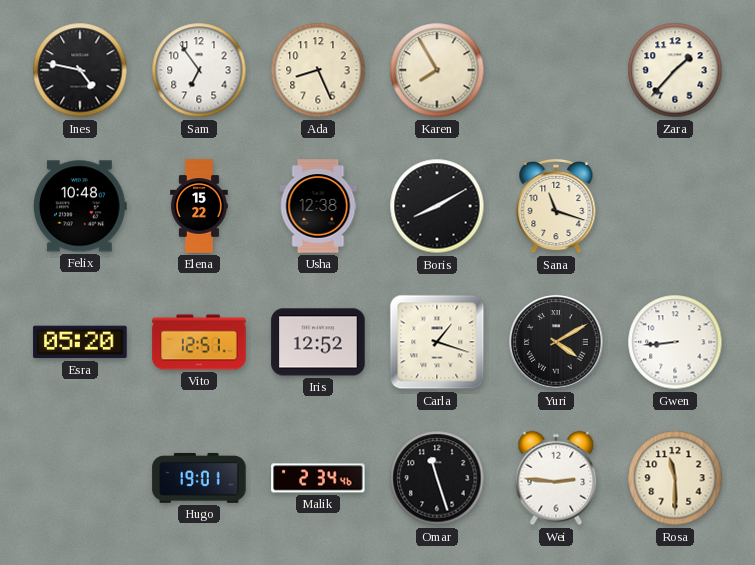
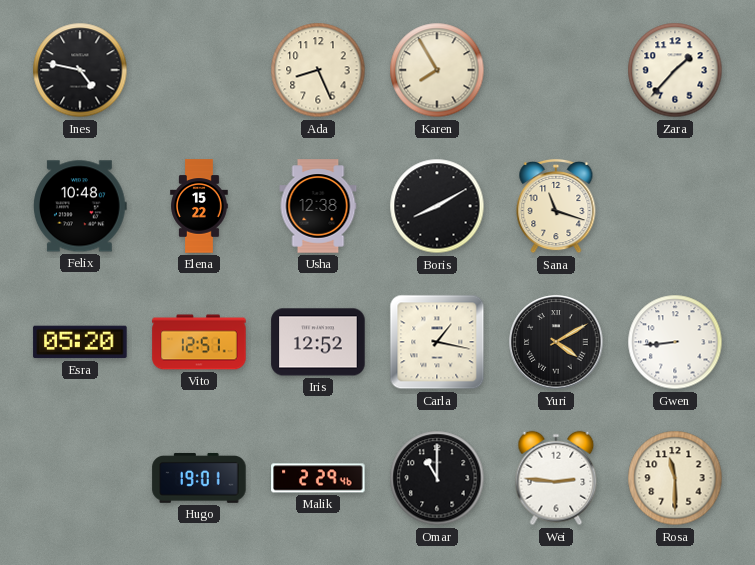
Sam: 6:54 -> none (199, 70)
Carla: 1:18 -> 1:17 (437, 342)
Malik: 2:34 -> 2:29 (318, 478)
Omar: 11:27 -> 11:00 (437, 478)
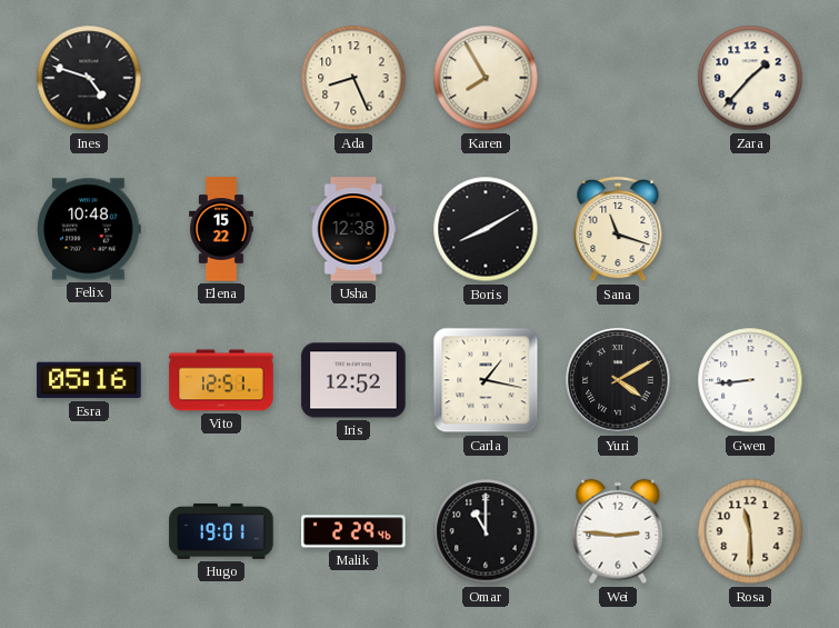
Ines: 4:47 -> 4:48 (89, 78)
Esra: 05:20 -> 05:16 (89, 380)
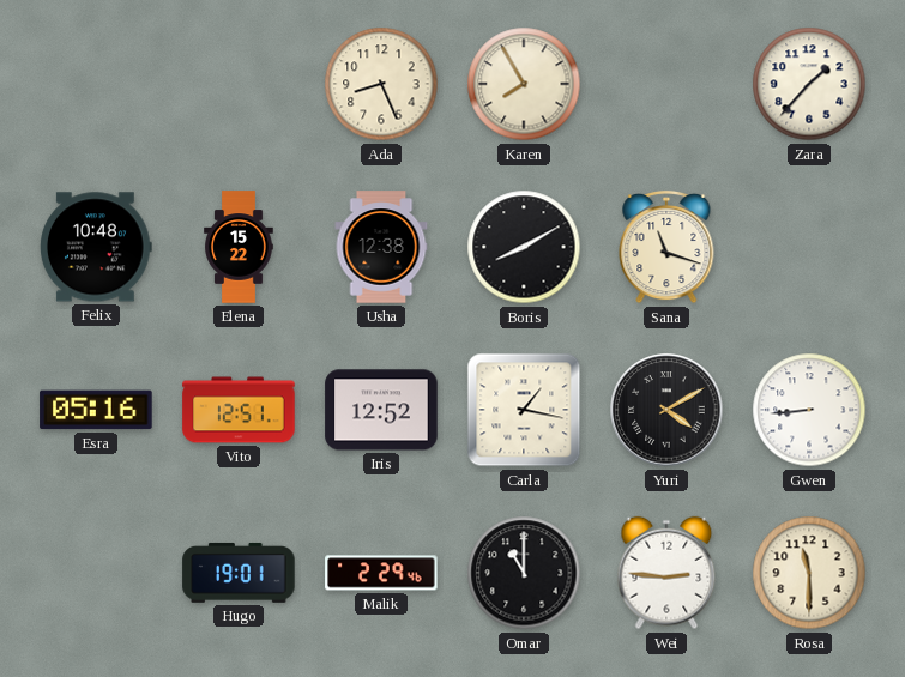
Ines: 4:48 -> none (89, 78)
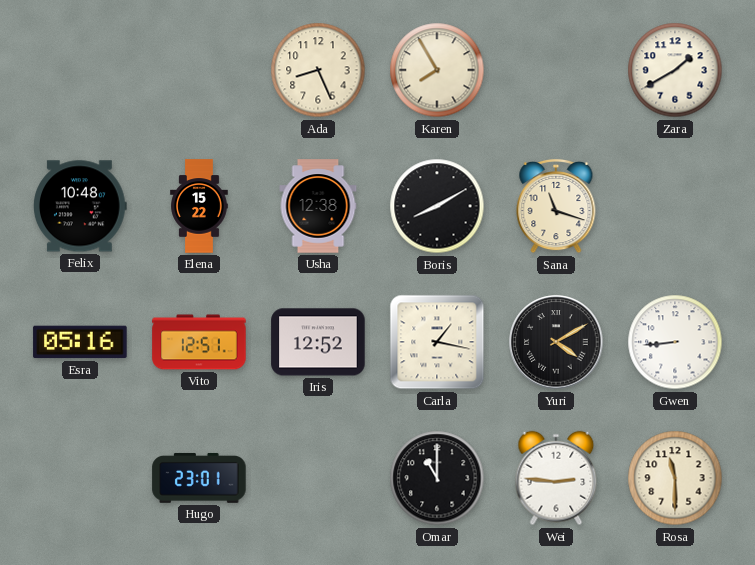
Zara: 1:37 -> 1:40 (675, 70)
Hugo: 19:01 -> 23:01 (199, 478)
Malik: 2:29 -> none (381, 573)
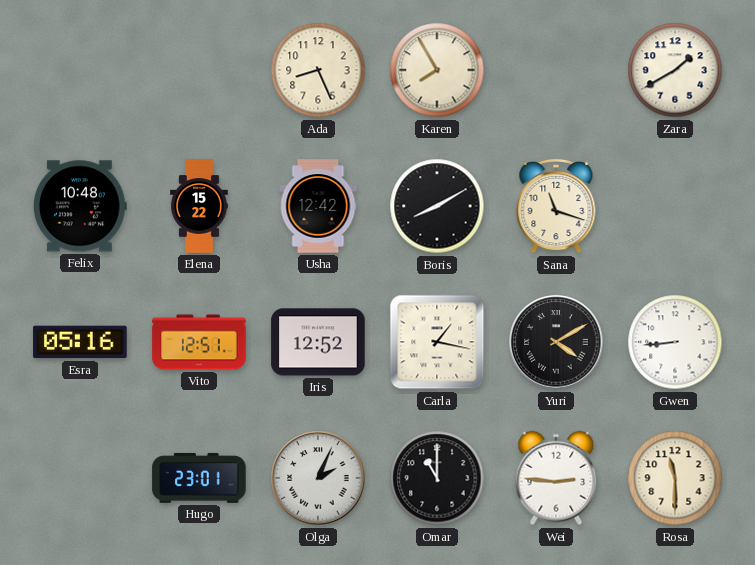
Usha: 12:38 -> 12:42 (318, 206)
Olga: none -> 2:04 (318, 478)
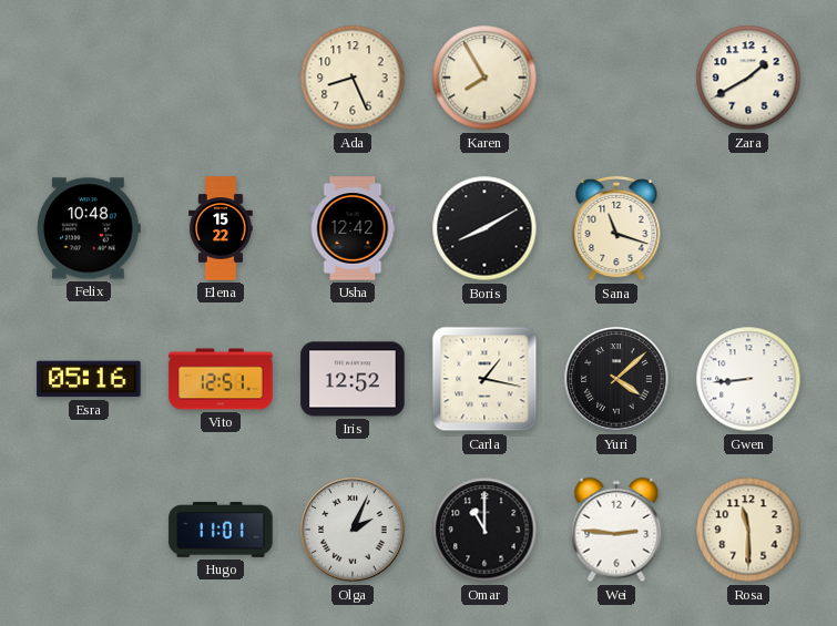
Yuri: 4:10 -> 4:08 (616, 379)
Hugo: 23:01 -> 11:01 (221, 530)
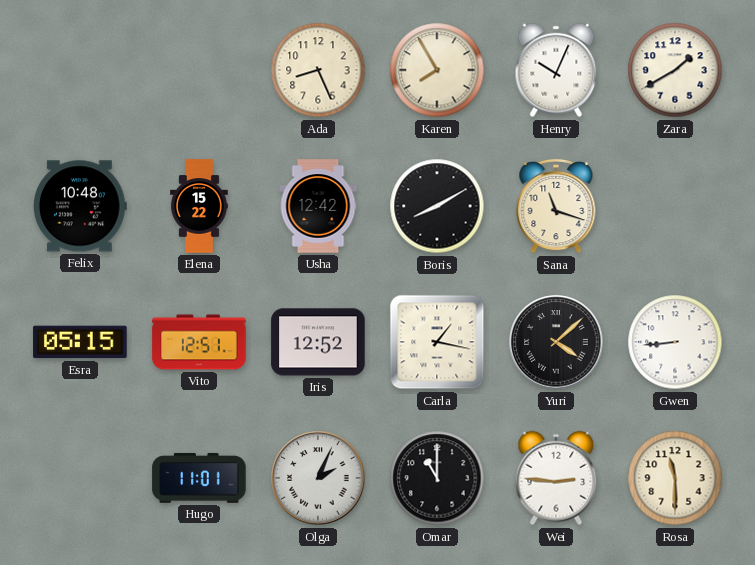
Henry: none -> 10:04 (556, 70)
Esra: 05:16 -> 05:15 (80, 342)
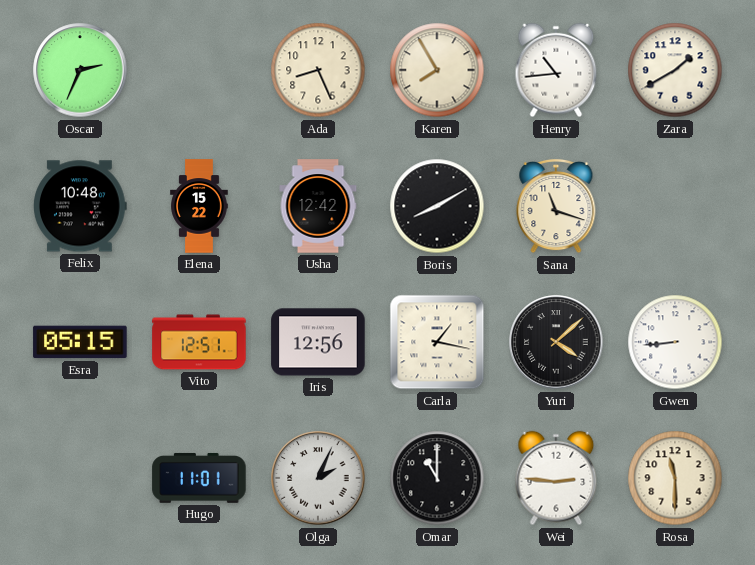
Oscar: none -> 2:34 (80, 70)
Henry: 10:04 -> 10:44 (556, 70)
Iris: 12:52 -> 12:56 (318, 342)
